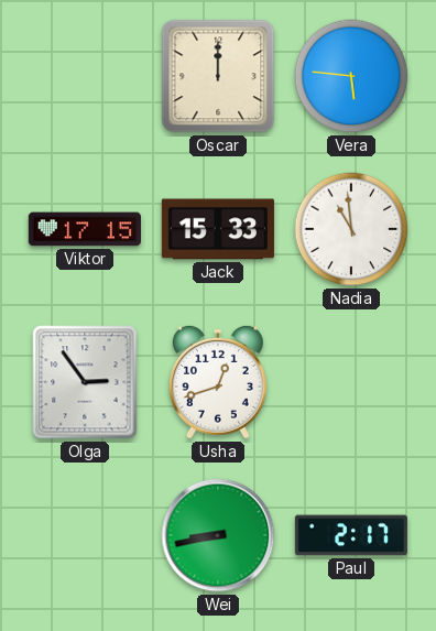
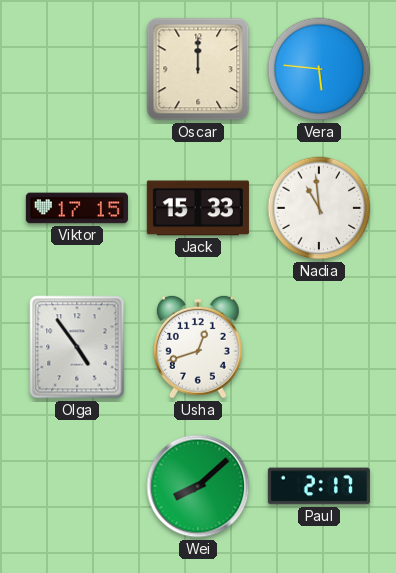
Olga: 2:54 -> 4:54 (77, 347)
Wei: 8:43 -> 8:08 (198, 486)
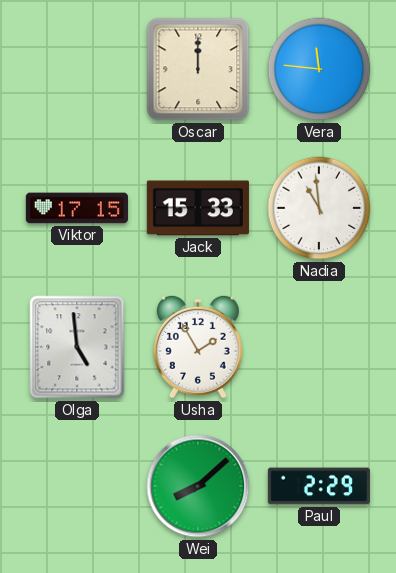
Vera: 5:46 -> 11:46 (319, 69)
Olga: 4:54 -> 4:59 (77, 347)
Usha: 12:42 -> 1:55 (198, 347)
Paul: 2:17 -> 2:29 (319, 486)
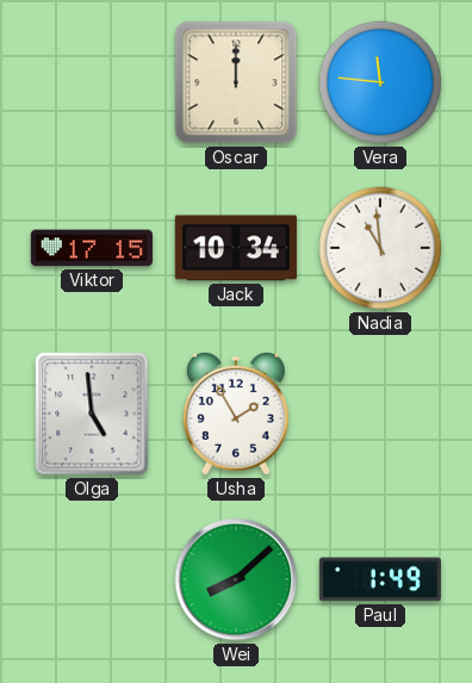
Jack: 15:33 -> 10:34 (236, 248)
Paul: 2:29 -> 1:49 (380, 579)
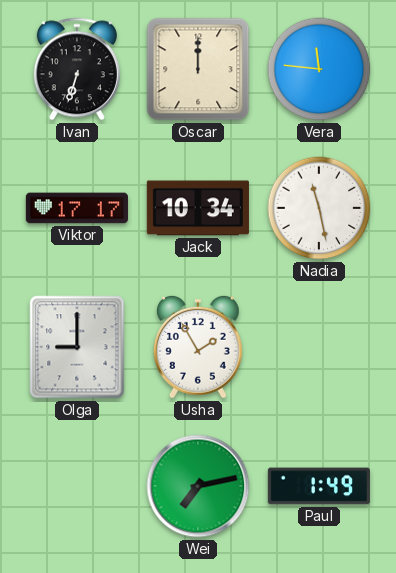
Ivan: none -> 6:33 (77, 69)
Viktor: 17:15 -> 17:17 (77, 208)
Nadia: 10:59 -> 11:28 (319, 208)
Olga: 4:59 -> 9:00 (77, 347)
Wei: 8:08 -> 7:13 (198, 486)
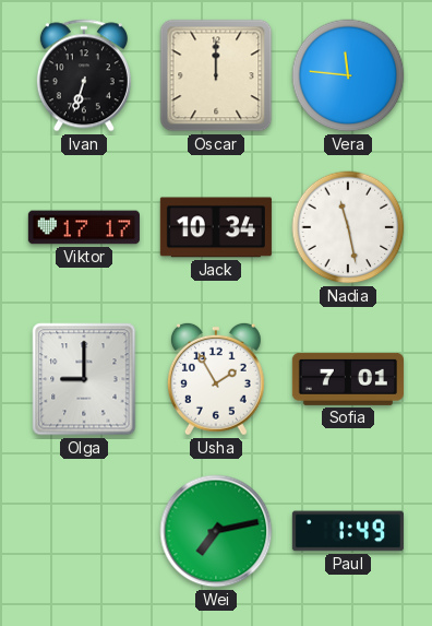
Sofia: none -> 7:01 (348, 379)
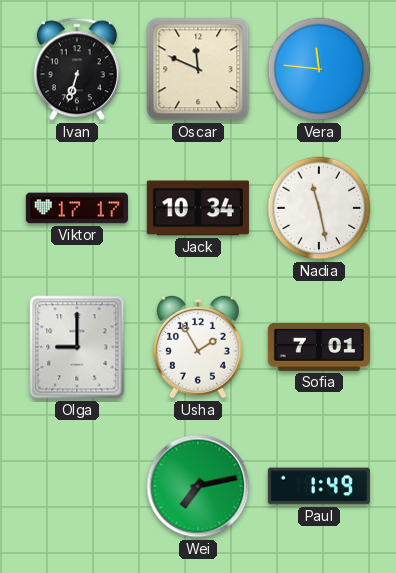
Oscar: 12:00 -> 11:49 (198, 69)
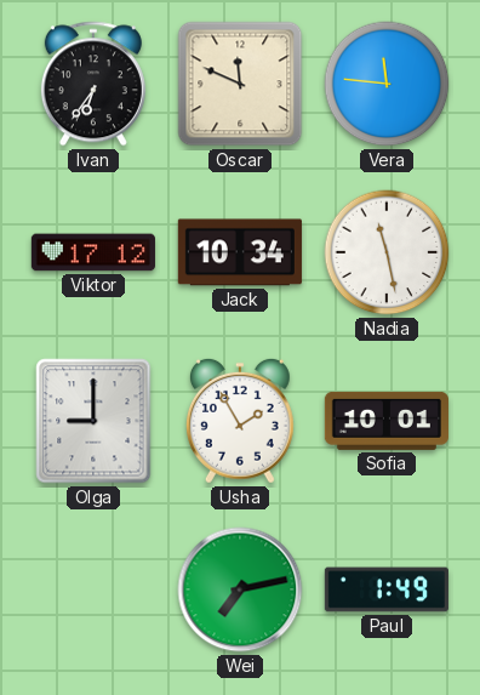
Ivan: 6:33 -> 6:36 (93, 84)
Viktor: 17:17 -> 17:12 (93, 252)
Sofia: 7:01 -> 10:01 (387, 421)
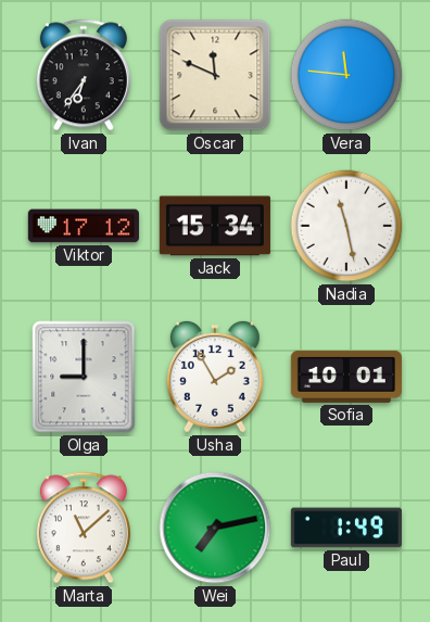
Jack: 10:34 -> 15:34 (215, 226)
Marta: none -> 11:08 (84, 528)
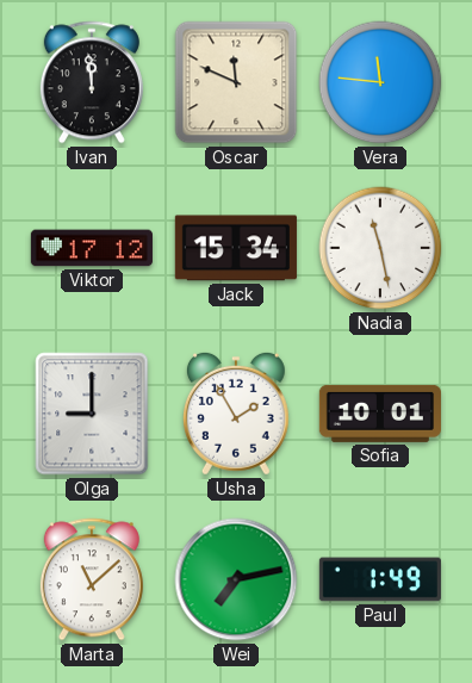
Ivan: 6:36 -> 11:59 (92, 82)
